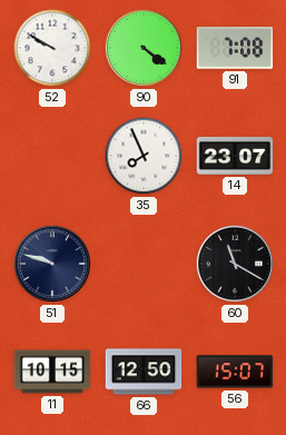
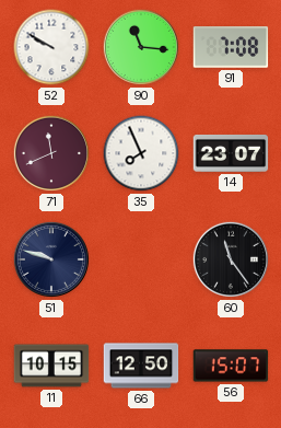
90: 4:21 -> 11:16 (141, 47)
71: none -> 11:41 (51, 153)
60: 11:20 -> 11:24 (231, 259)
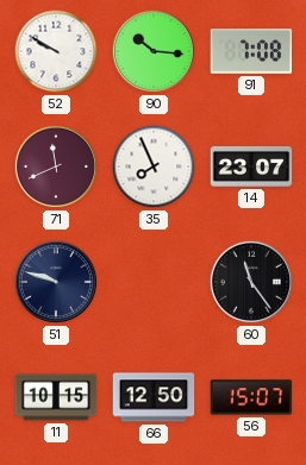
90: 11:16 -> 10:16 (154, 51)
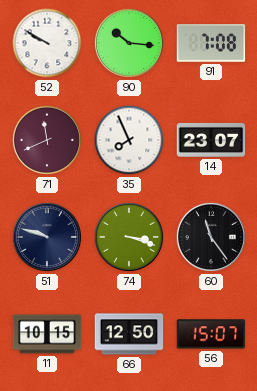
74: none -> 3:18 (129, 237)
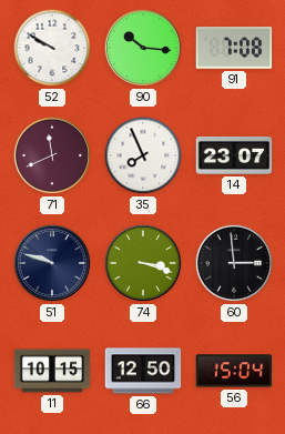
60: 11:24 -> 2:59 (234, 263)
56: 15:07 -> 15:04 (234, 371)
